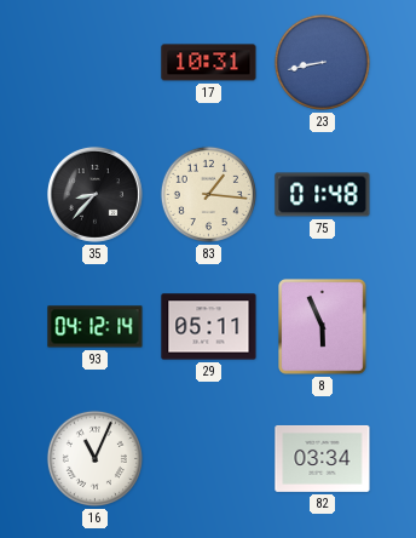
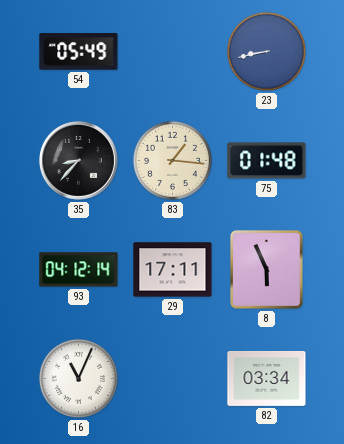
54: none -> 05:49 (79, 52)
17: 10:31 -> none (209, 63)
29: 05:11 -> 17:11 (173, 270)
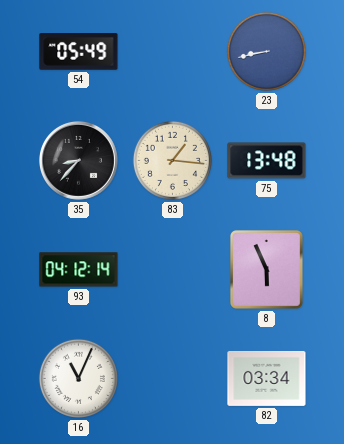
75: 01:48 -> 13:48 (267, 161)
29: 17:11 -> none (173, 270)
